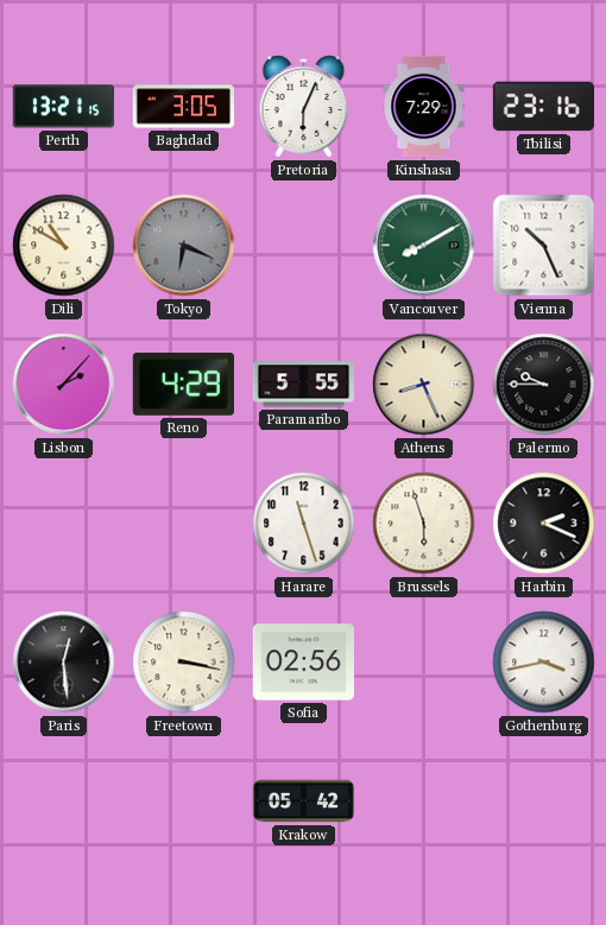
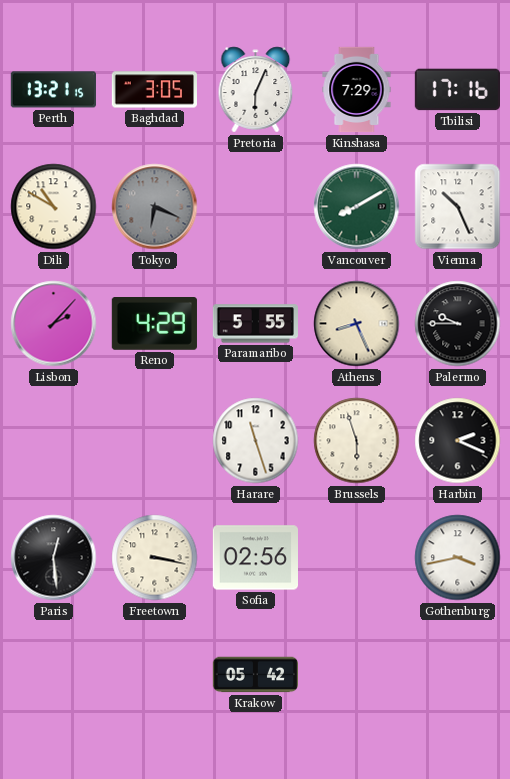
Tbilisi: 23:16 -> 17:16 (457, 90)
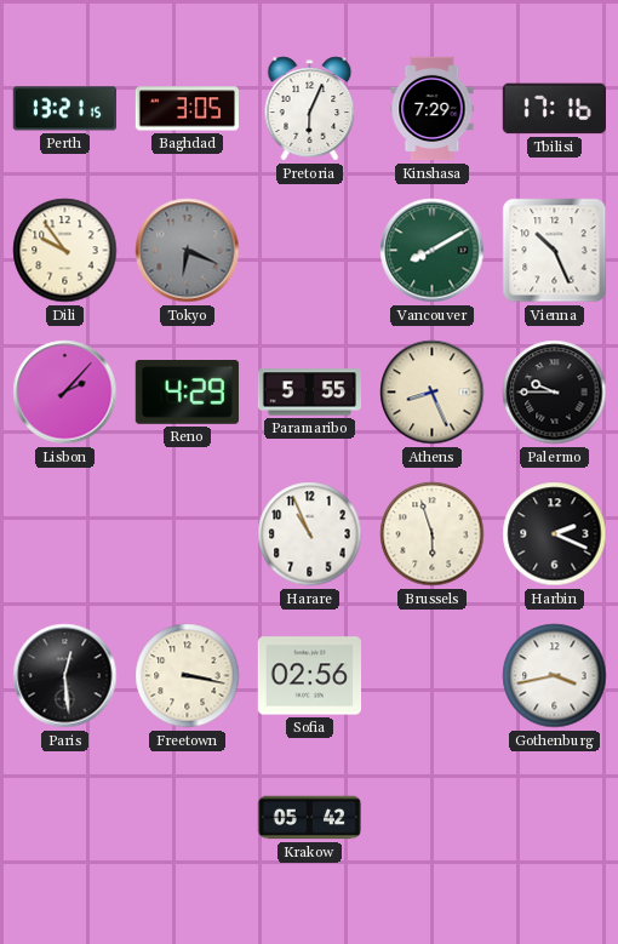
Dili: 10:50 -> 9:54 (65, 251)
Harare: 11:27 -> 10:56 (310, 534)
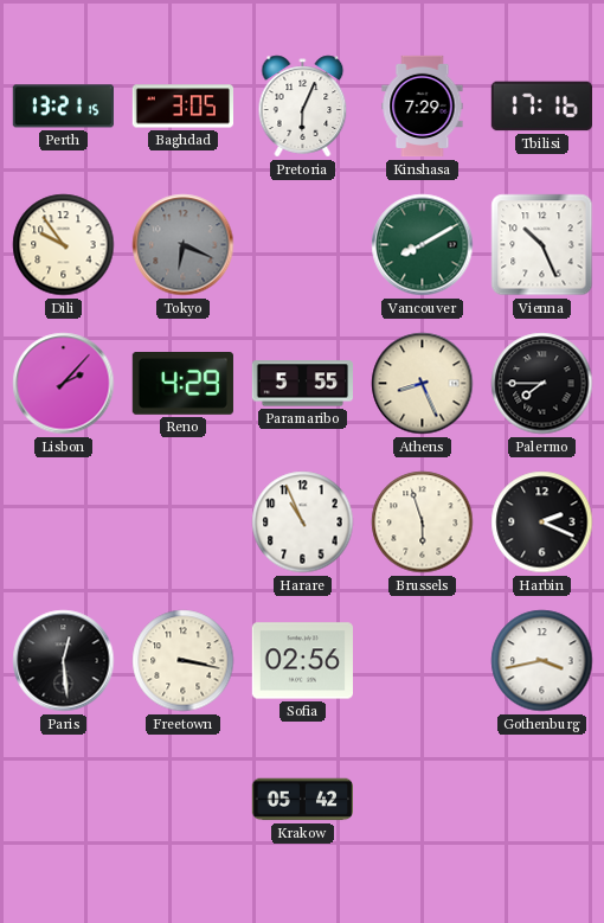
Palermo: 9:45 -> 7:45 (542, 384)
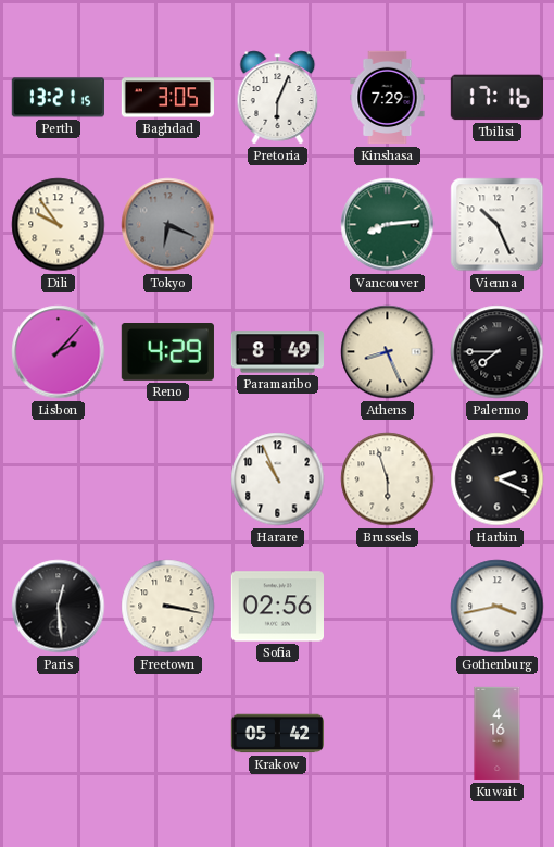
Vancouver: 8:10 -> 8:14 (388, 225)
Paramaribo: 5:55 -> 8:49 (277, 352)
Kuwait: none -> 4:16 (498, 734)
